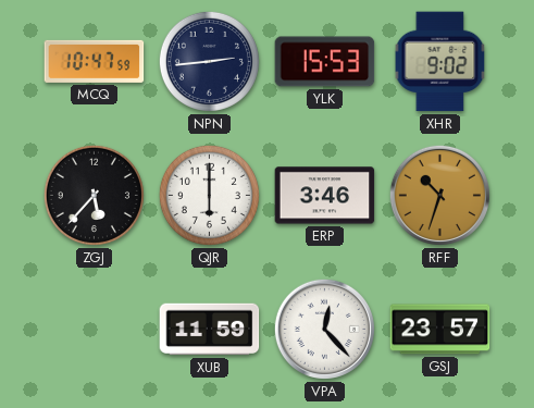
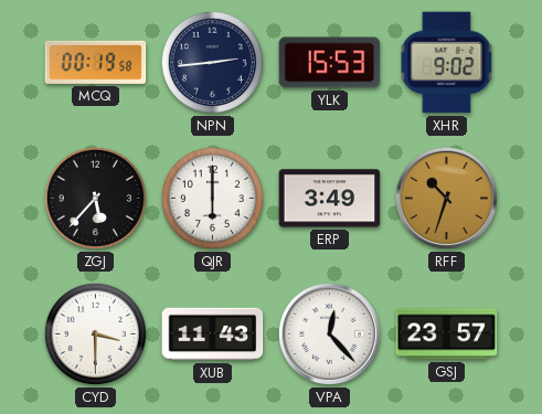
MCQ: 10:47 -> 00:19 (96, 62)
ERP: 3:46 -> 3:49 (330, 199)
CYD: none -> 3:30 (95, 333)
XUB: 11:59 -> 11:43 (213, 335)
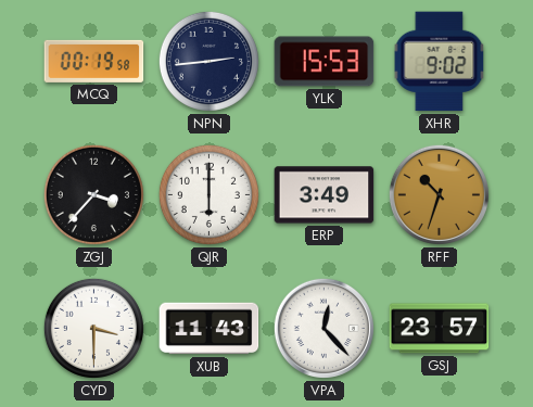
ZGJ: 5:37 -> 3:37 (93, 194)
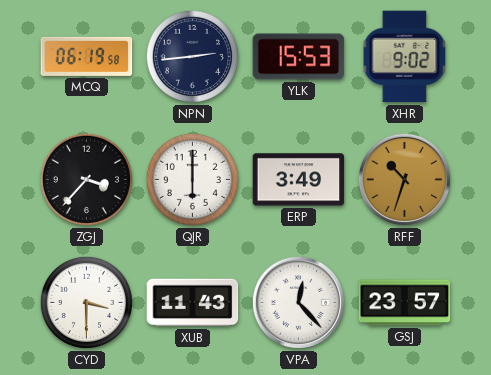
MCQ: 00:19 -> 06:19 (87, 56)
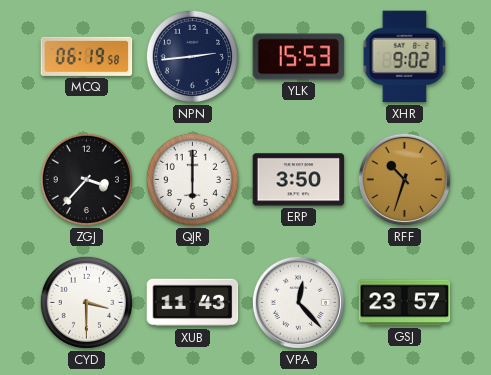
ERP: 3:49 -> 3:50 (299, 180)
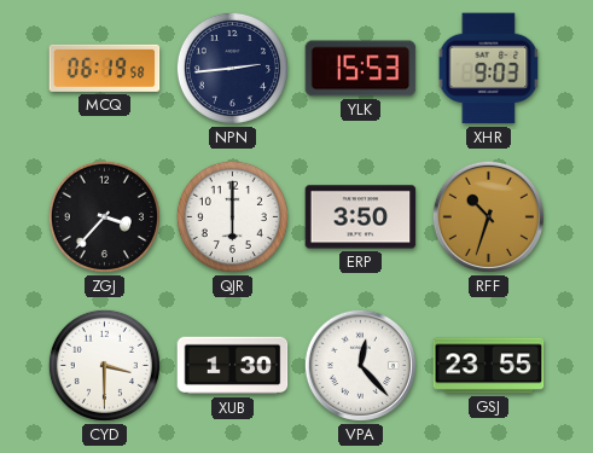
XHR: 9:02 -> 9:03 (489, 69)
XUB: 11:43 -> 1:30 (233, 366)
GSJ: 23:57 -> 23:55 (489, 366)
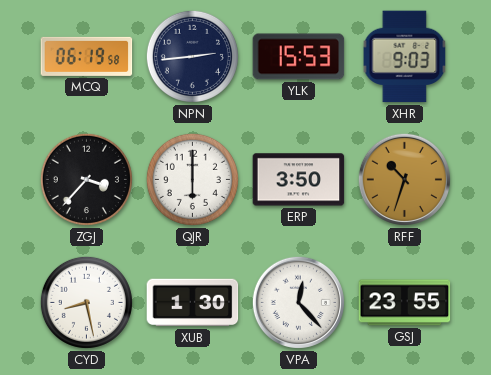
CYD: 3:30 -> 8:28 (86, 302)
